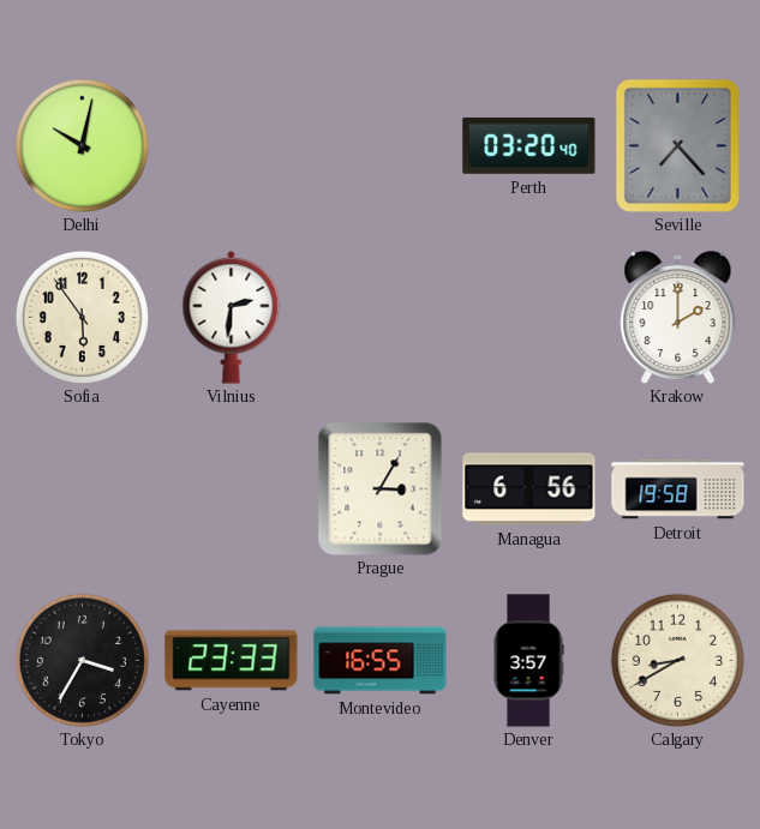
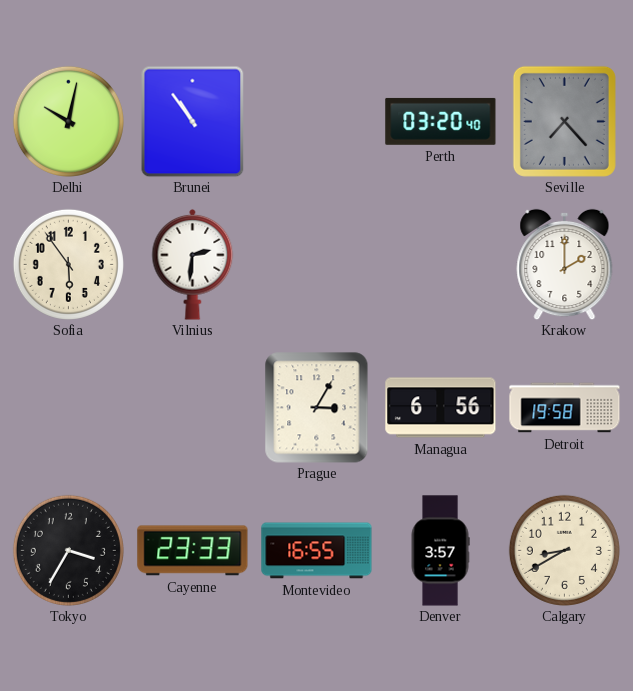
Brunei: none -> 10:54 (193, 121)
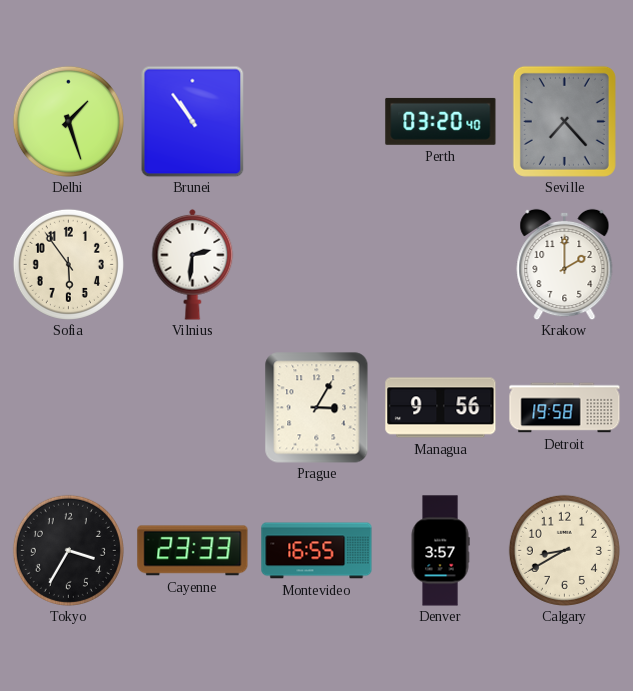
Delhi: 10:02 -> 1:27 (68, 121)
Managua: 6:56 -> 9:56 (441, 408)
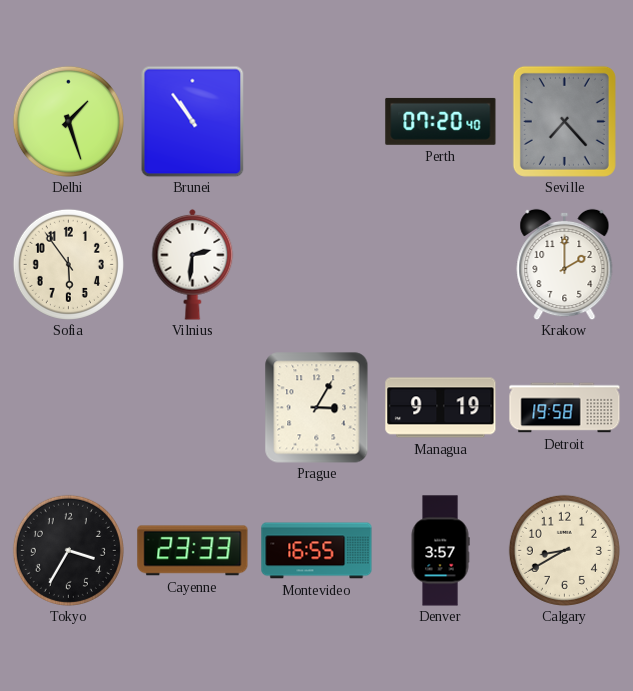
Perth: 03:20 -> 07:20 (441, 121)
Managua: 9:56 -> 9:19 (441, 408)
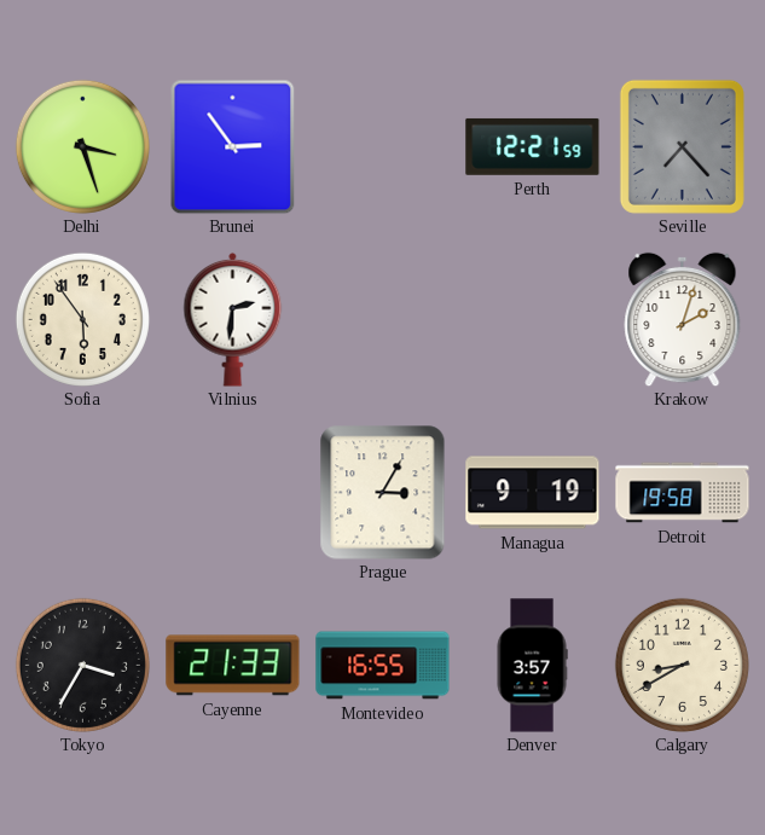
Delhi: 1:27 -> 3:27 (82, 146)
Brunei: 10:54 -> 2:54 (233, 146)
Perth: 07:20 -> 12:21 (533, 146)
Krakow: 2:00 -> 2:03 (683, 319)
Cayenne: 23:33 -> 21:33 (233, 666)
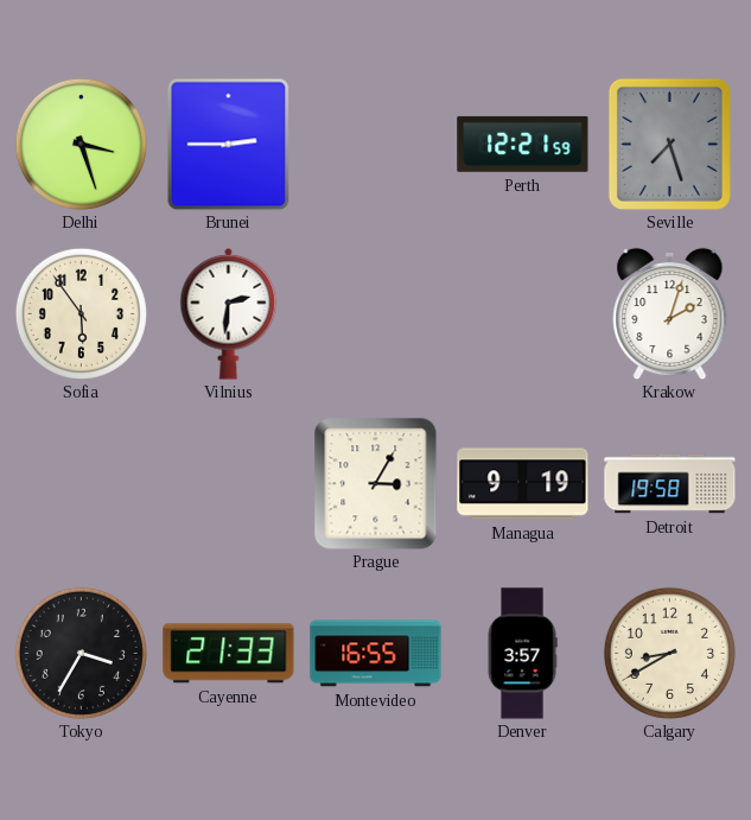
Brunei: 2:54 -> 2:45 (229, 144)
Seville: 7:23 -> 7:27 (669, 144)
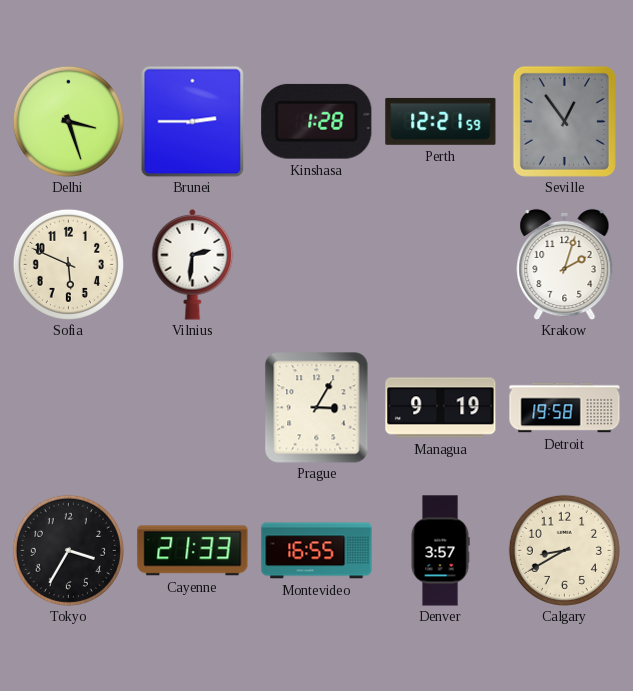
Kinshasa: none -> 1:28 (317, 121)
Seville: 7:27 -> 12:54 (564, 121)
Sofia: 5:54 -> 5:49 (68, 264)
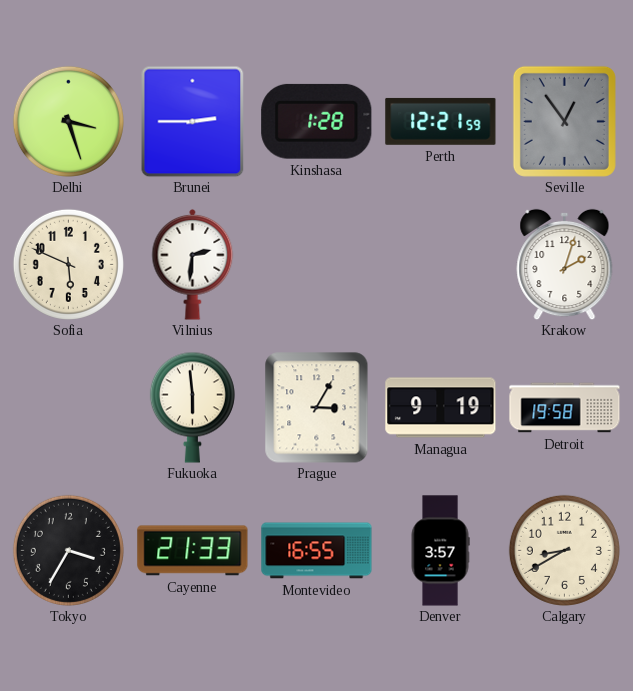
Fukuoka: none -> 5:59 (192, 407)
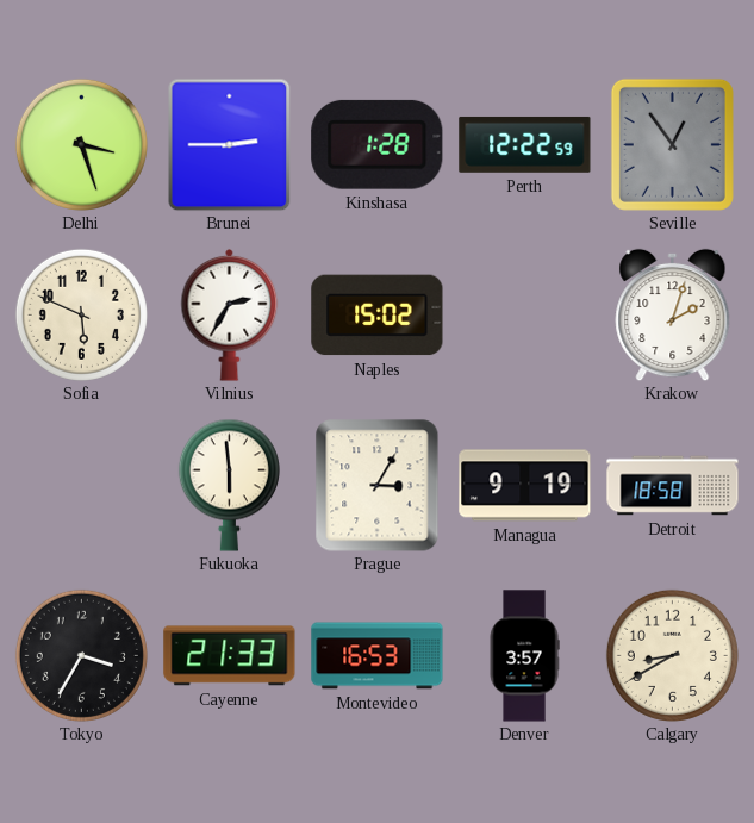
Perth: 12:21 -> 12:22 (525, 144)
Vilnius: 2:31 -> 2:35 (230, 314)
Naples: none -> 15:02 (378, 316)
Detroit: 19:58 -> 18:58 (673, 486)
Montevideo: 16:55 -> 16:53 (378, 656)
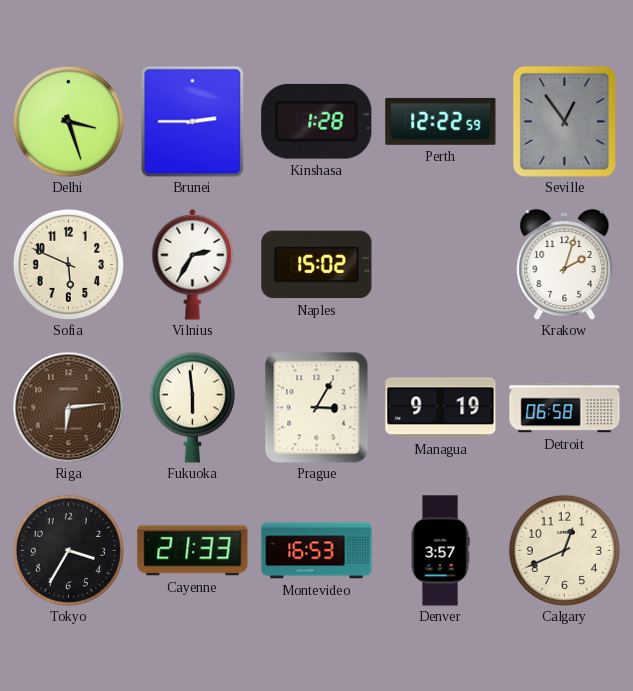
Riga: none -> 6:14 (68, 407)
Detroit: 18:58 -> 06:58 (565, 408)
Calgary: 8:40 -> 12:41 (564, 550)
